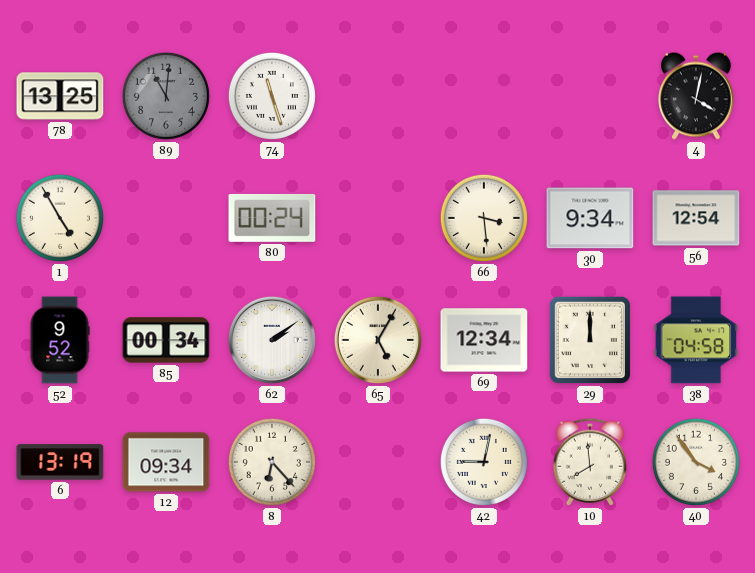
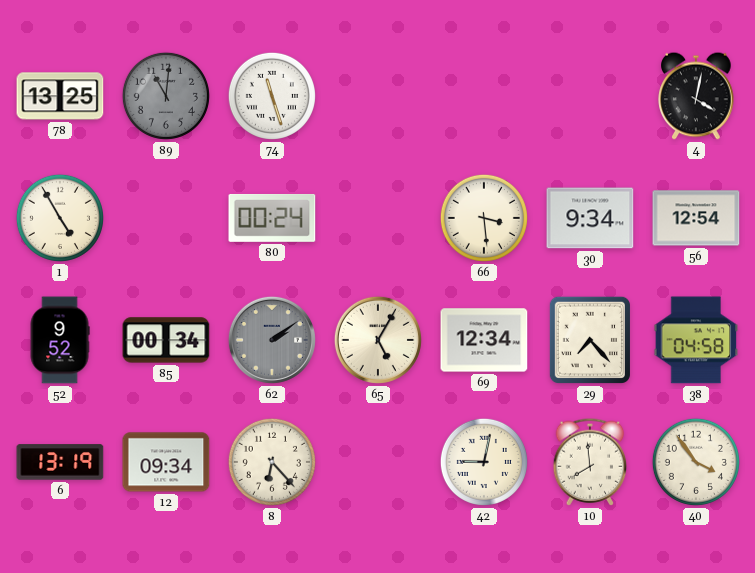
62 dial: white -> grey (272, 340)
29: 12:00 -> 7:23 (590, 340)
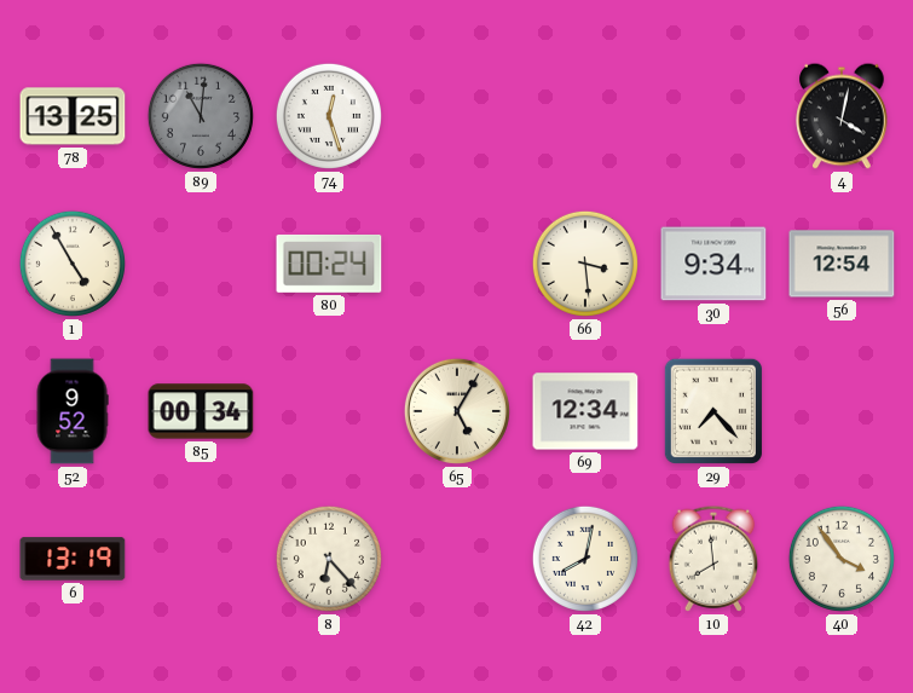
74: 11:27 -> 12:27 (329, 116)
62: 2:09 -> none (272, 340)
38: 04:58 -> none (696, 340)
12: 09:34 -> none (166, 462)
42: 9:02 -> 8:02 (585, 559)
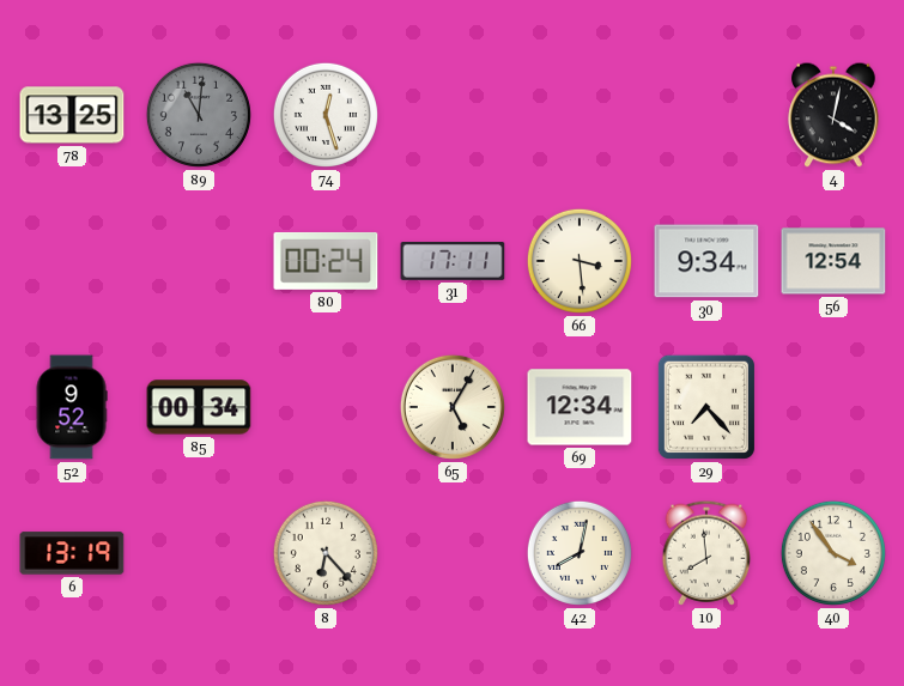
1: 4:55 -> none (73, 264)
31: none -> 17:11 (453, 262)
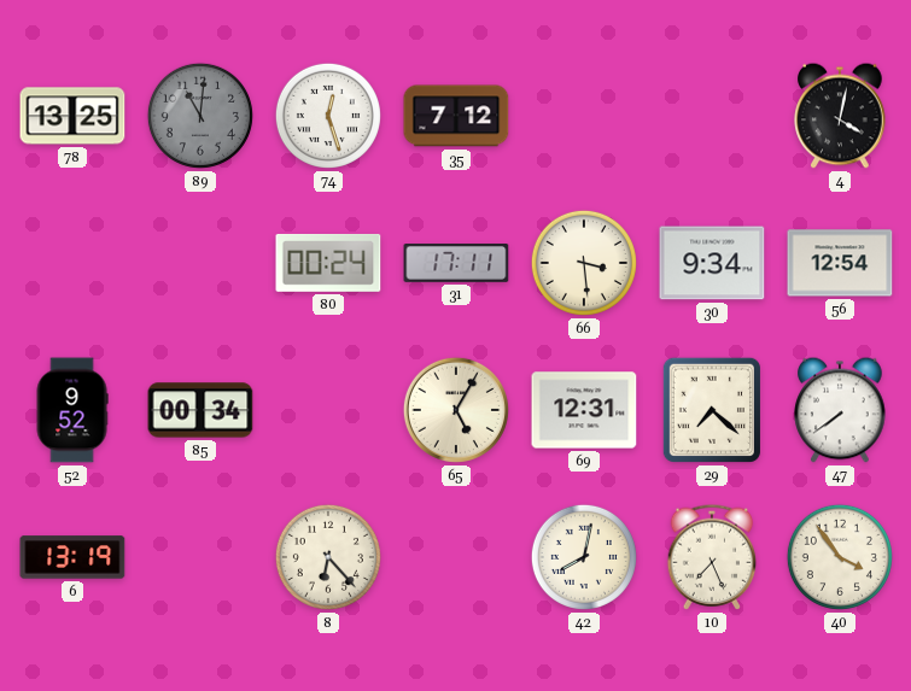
35: none -> 7:12 (456, 116)
69: 12:34 -> 12:31 (584, 410)
29: 7:23 -> 7:22 (712, 410)
47: none -> 7:39 (840, 410)
10: 7:59 -> 7:26 (712, 557)
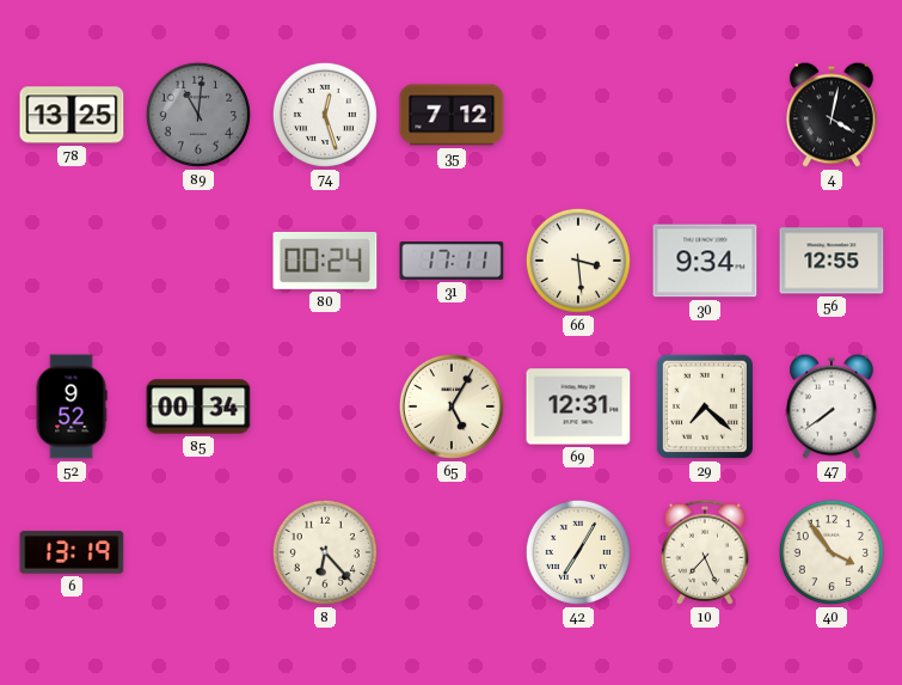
56: 12:54 -> 12:55 (832, 261)
42: 8:02 -> 7:05 (578, 552)
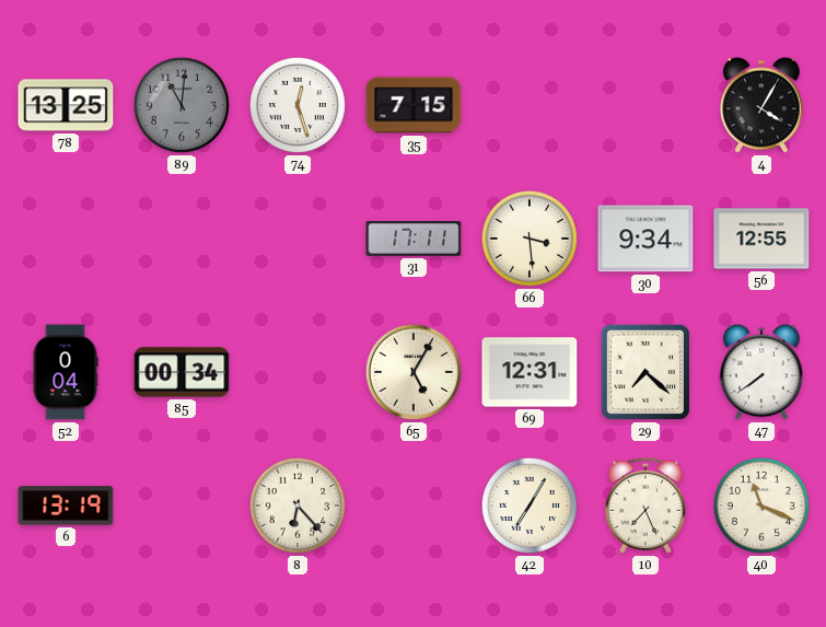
35: 7:12 -> 7:15 (414, 105)
4: 4:02 -> 4:05 (761, 105)
80: 00:24 -> none (325, 261)
52: 9:52 -> 0:04 (66, 372)
40: 3:54 -> 11:19 (761, 506)
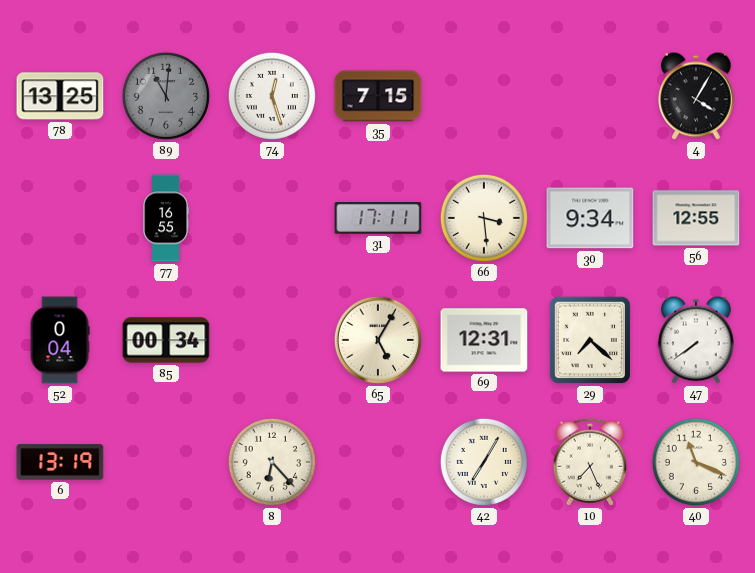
77: none -> 16:55 (166, 218)
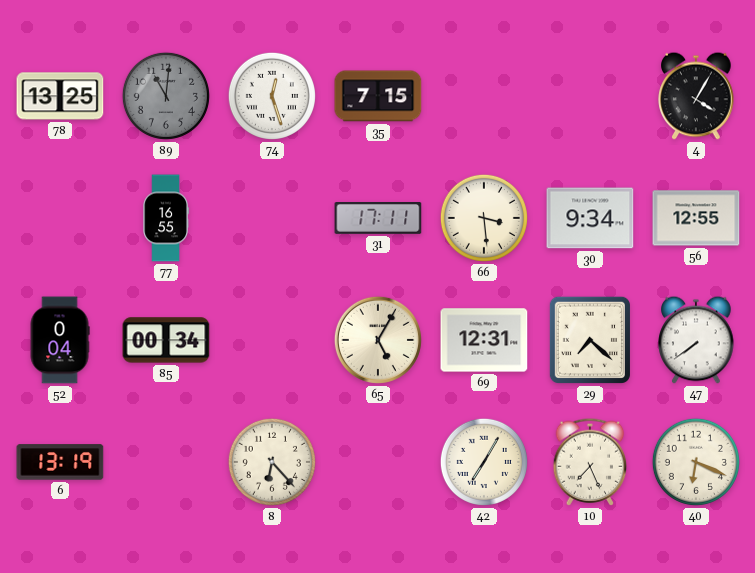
40: 11:19 -> 6:19 (696, 462)
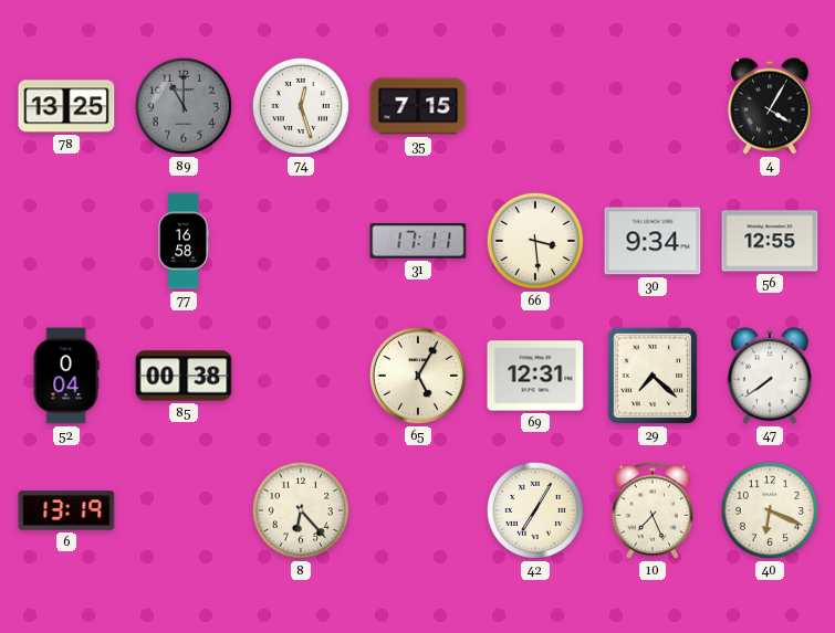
89: 11:01 -> 11:00 (184, 106)
77: 16:55 -> 16:58 (184, 241)
85: 00:34 -> 00:38 (184, 376)
